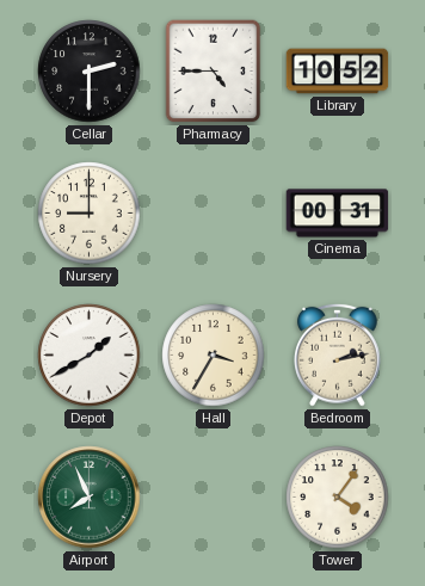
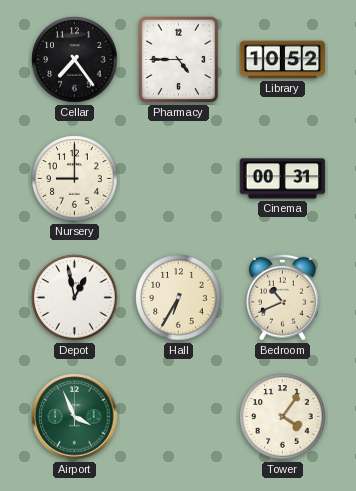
Cellar: 2:30 -> 7:24 (75, 60)
Depot: 1:40 -> 12:58 (75, 298)
Hall: 3:35 -> 6:35 (179, 298)
Bedroom: 2:13 -> 10:41 (283, 297)
Airport: 7:56 -> 3:56 (75, 417)
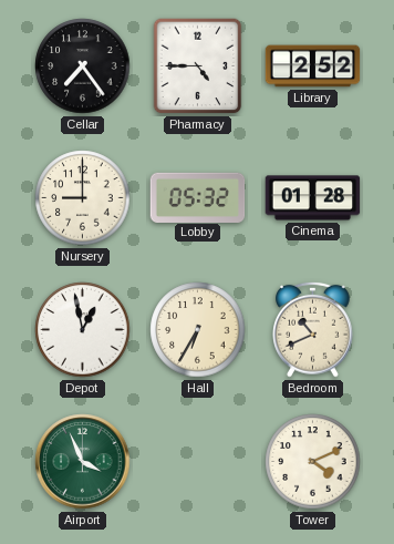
Library: 10:52 -> 2:52 (313, 66)
Lobby: none -> 05:32 (198, 197)
Cinema: 00:31 -> 01:28 (313, 198)
Tower: 4:06 -> 4:11 (313, 462)
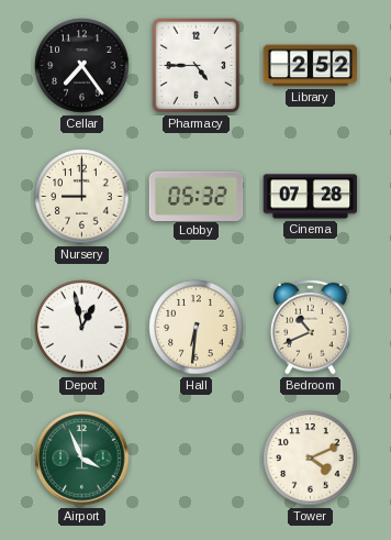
Cinema: 01:28 -> 07:28 (311, 197)
Hall: 6:35 -> 6:31 (197, 328)
